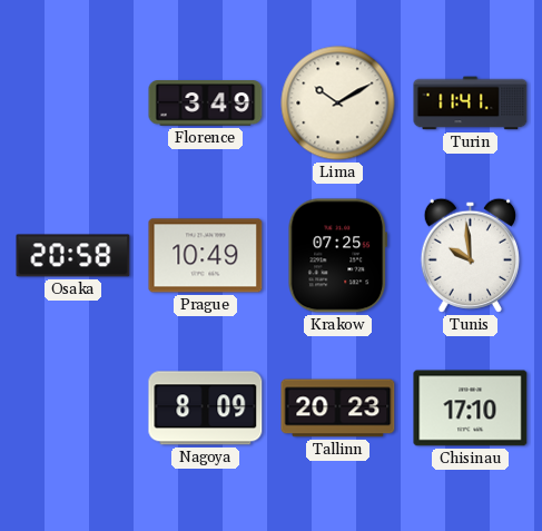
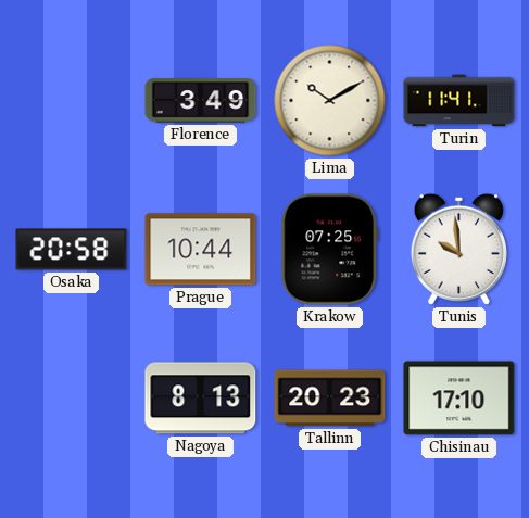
Prague: 10:49 -> 10:44 (201, 250)
Nagoya: 8:09 -> 8:13 (201, 399)
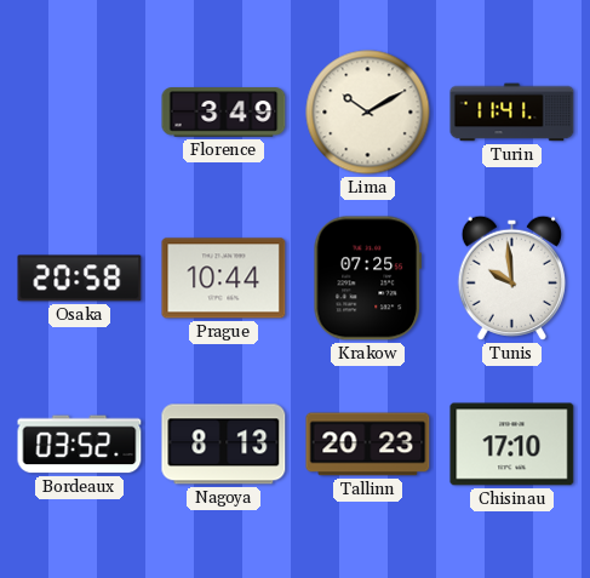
Bordeaux: none -> 03:52 (80, 445)
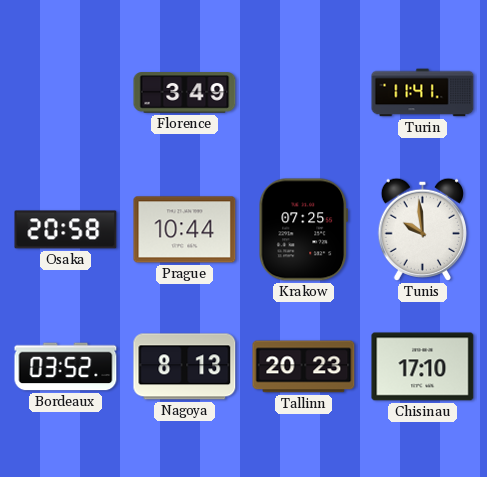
Lima: 10:10 -> none (368, 113)
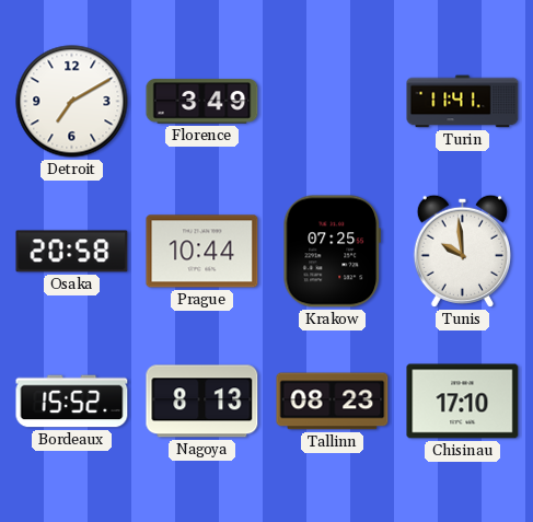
Detroit: none -> 7:10 (72, 102)
Bordeaux: 03:52 -> 15:52 (72, 402)
Tallinn: 20:23 -> 08:23 (333, 402)
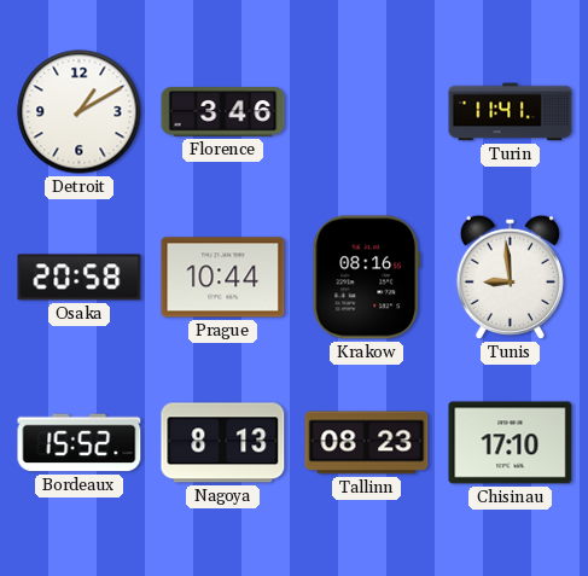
Detroit: 7:10 -> 1:10 (80, 112)
Florence: 3:49 -> 3:46 (223, 112)
Krakow: 07:25 -> 08:16 (366, 278)
Tunis: 9:59 -> 8:59 (510, 277)
